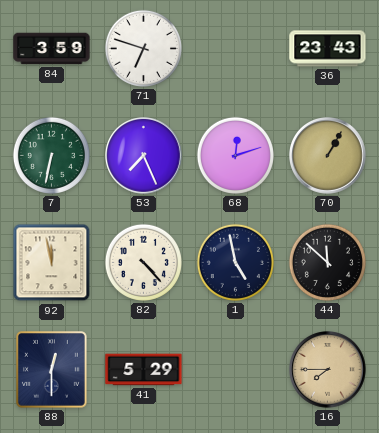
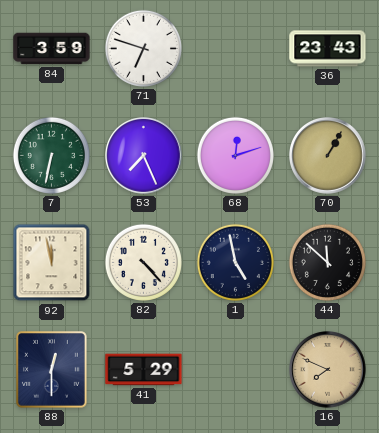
16: 7:45 -> 7:49 (328, 370)
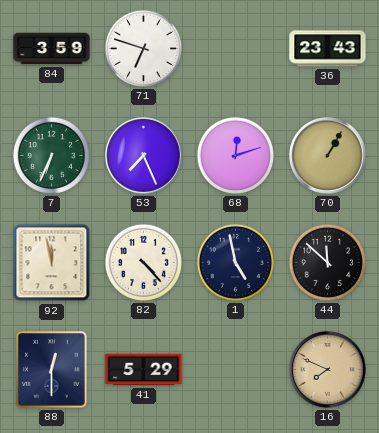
7: 6:32 -> 6:34 (51, 155)
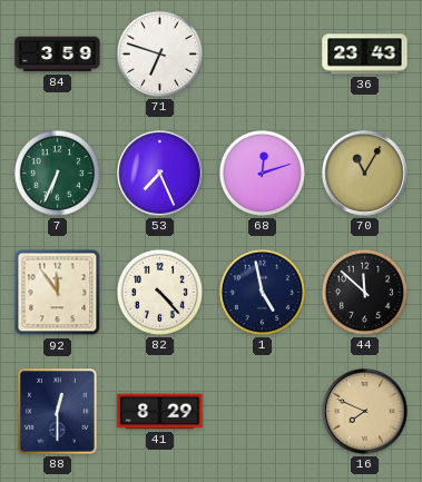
70: 1:05 -> 11:05 (365, 174)
92: 11:58 -> 11:54 (58, 293)
41: 5:29 -> 8:29 (160, 412)
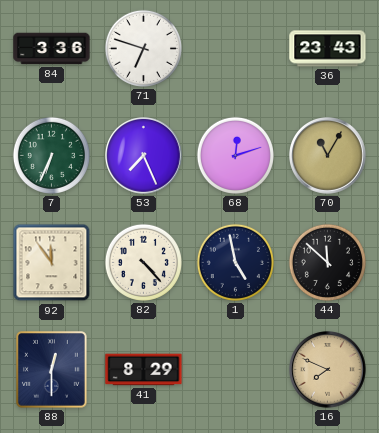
84: 3:59 -> 3:36 (52, 49)
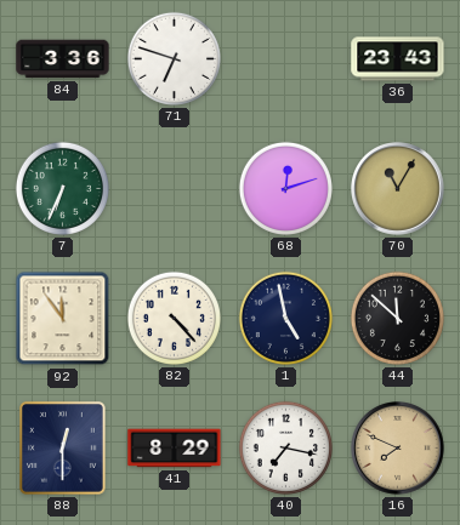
53: 7:26 -> none (144, 156)
40: none -> 7:17 (285, 447)
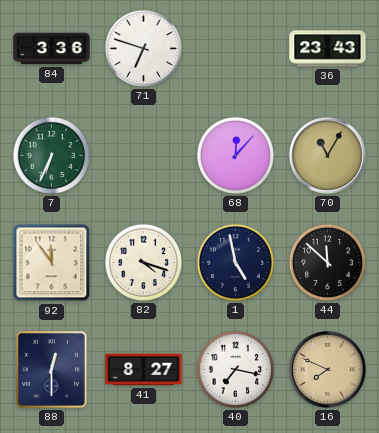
68: 12:12 -> 12:07 (235, 155)
82: 4:23 -> 4:18 (143, 262)
41: 8:29 -> 8:27 (144, 370)
